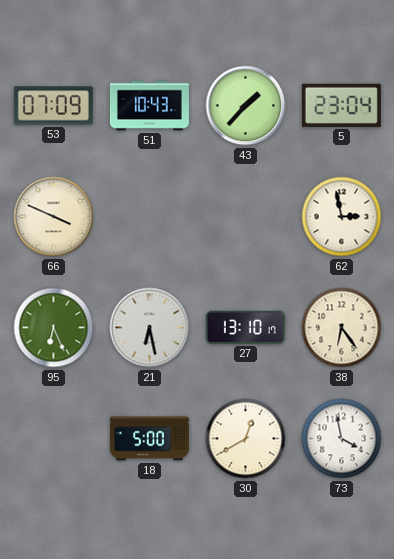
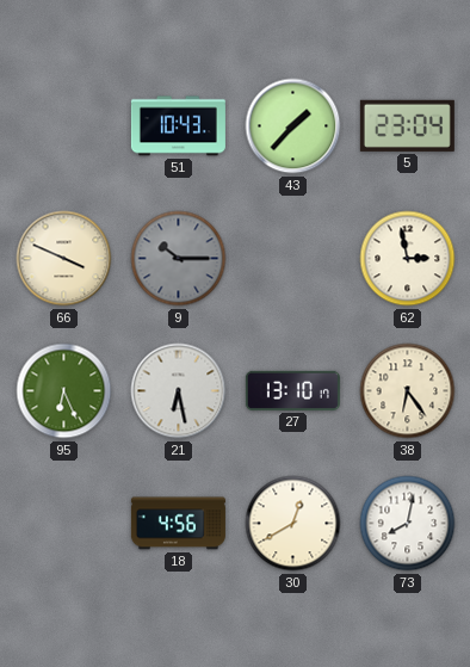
53: 07:09 -> none (53, 106)
9: none -> 10:15 (179, 259)
18: 5:00 -> 4:56 (178, 524)
73: 3:58 -> 8:02 (408, 524)
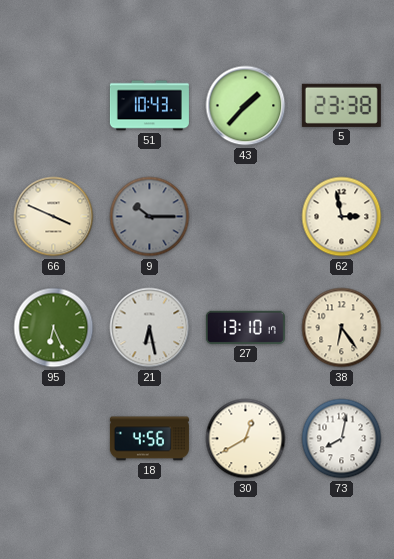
5: 23:04 -> 23:38 (341, 105)
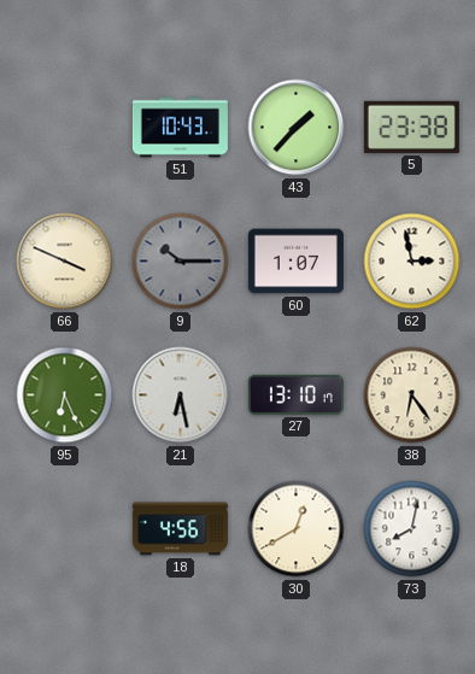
60: none -> 1:07 (295, 262)
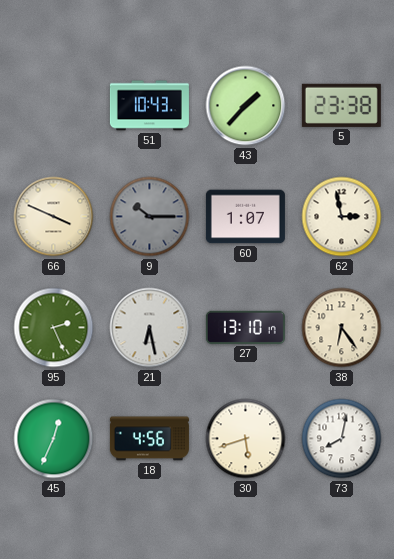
95: 6:26 -> 2:26 (54, 328)
45: none -> 12:34 (54, 439)
30: 12:40 -> 5:42 (246, 439)
